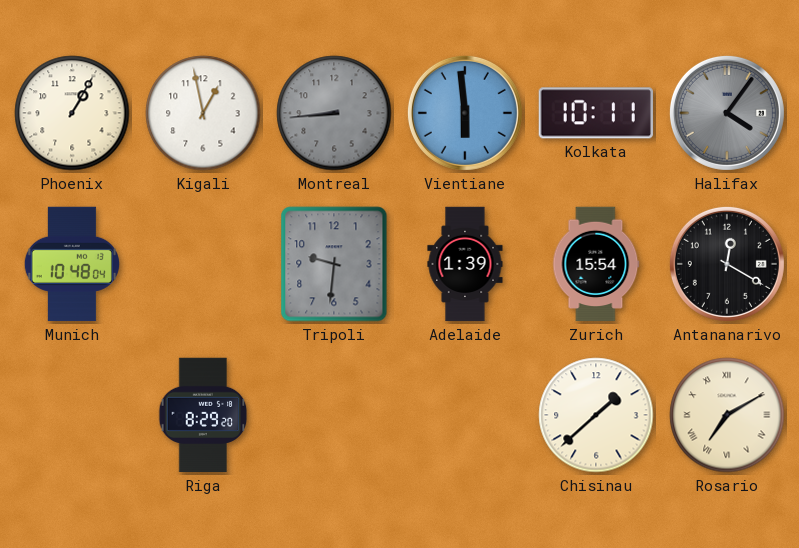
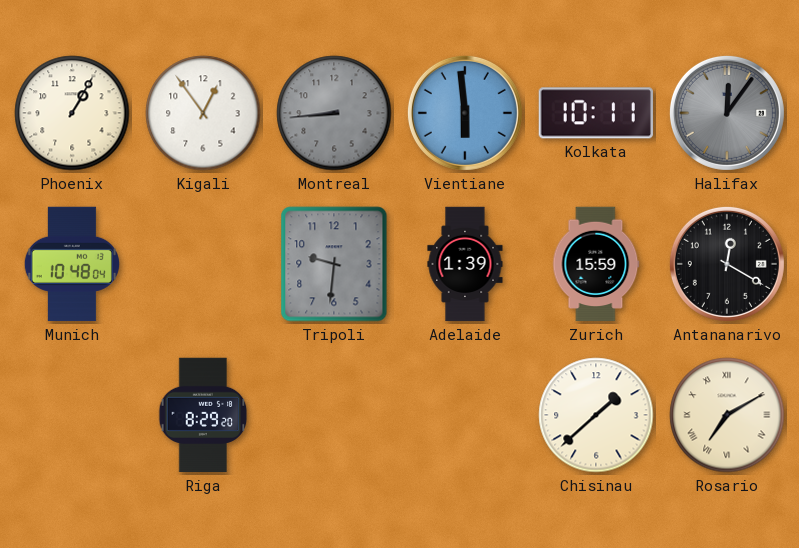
Kigali: 12:58 -> 12:54 (203, 113)
Halifax: 4:06 -> 12:06 (727, 113)
Zurich: 15:54 -> 15:59 (596, 264)
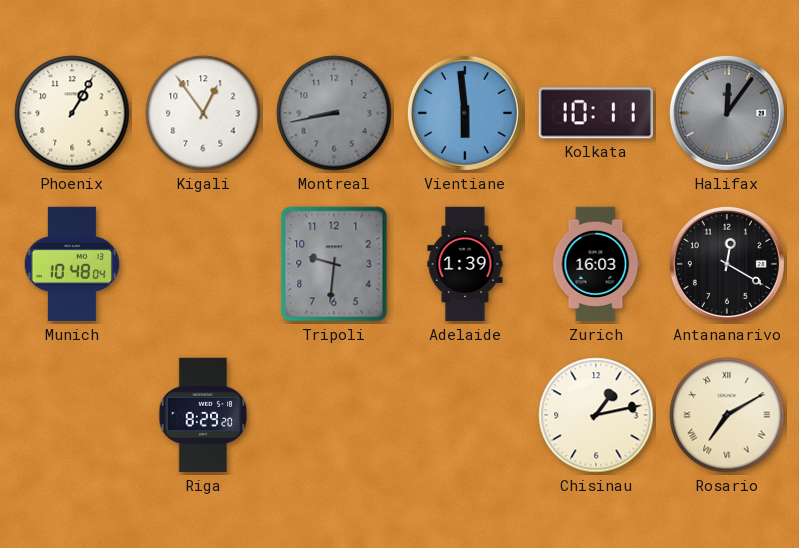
Montreal: 8:44 -> 8:43 (334, 113)
Zurich: 15:59 -> 16:03 (596, 264)
Chisinau: 1:38 -> 1:13 (596, 415)
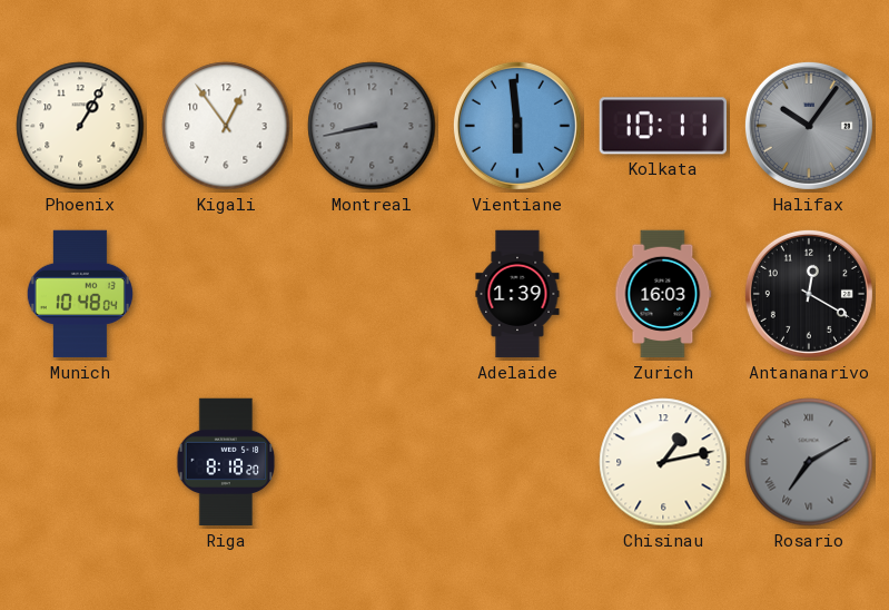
Halifax: 12:06 -> 10:06 (809, 126)
Tripoli: 9:31 -> none (334, 264)
Riga: 8:29 -> 8:18 (226, 462)
Rosario dial: cream -> grey (809, 462)
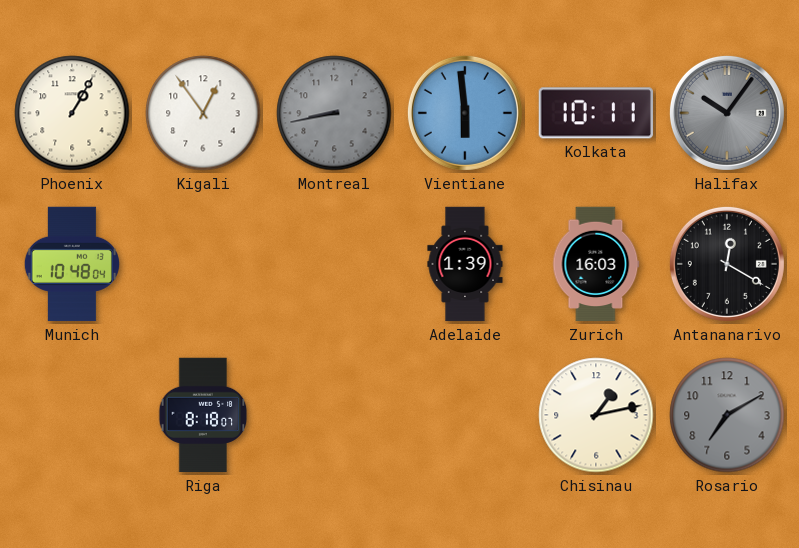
Riga: 8:18:20 -> 8:18:07 (203, 415)
Rosario numerals: Roman -> Arabic (727, 415)
